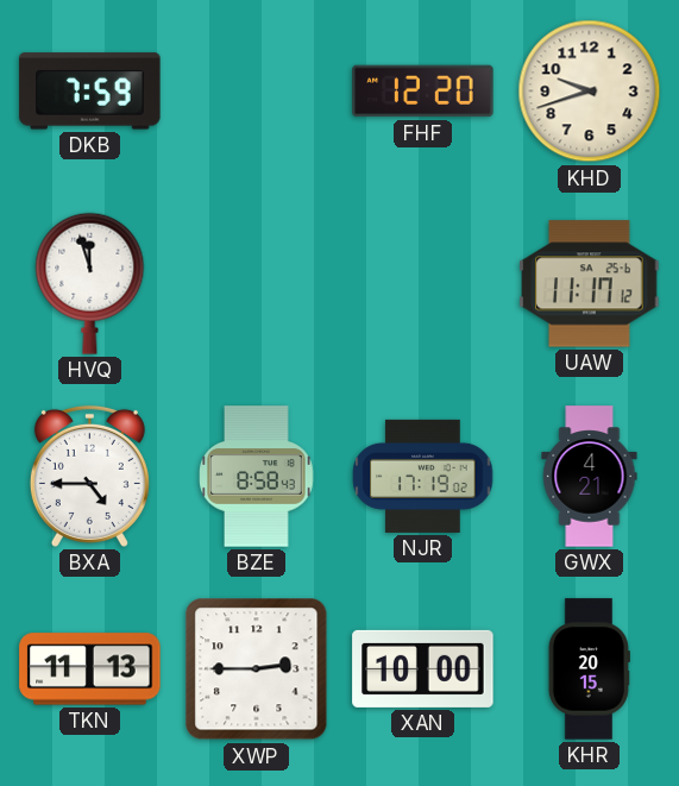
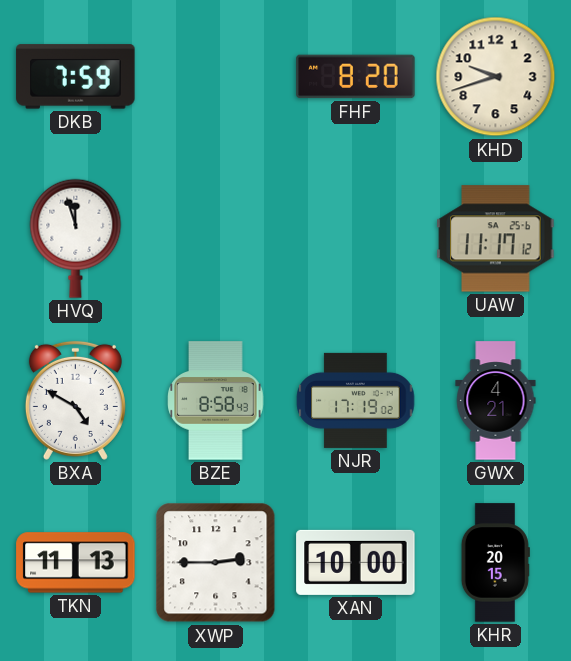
FHF: 12:20 -> 8:20 (356, 77)
BXA: 4:45 -> 4:50 (75, 400)
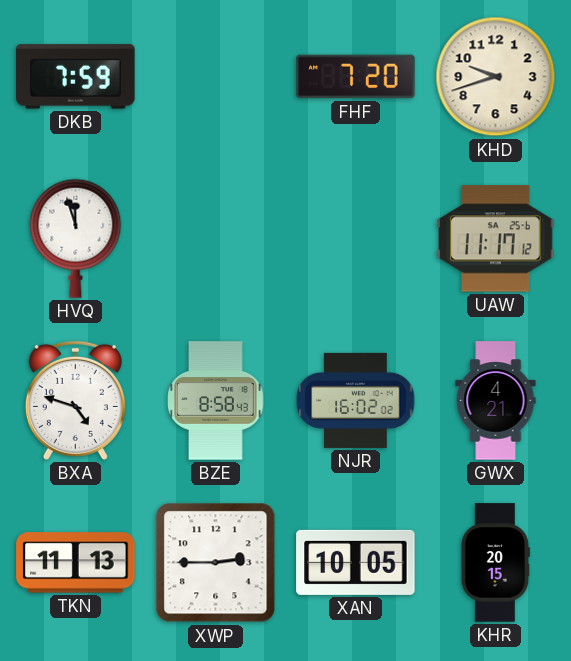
FHF: 8:20 -> 7:20 (356, 77)
BXA: 4:50 -> 4:48 (75, 400)
NJR: 17:19 -> 16:02 (356, 400)
XAN: 10:00 -> 10:05 (356, 562)
